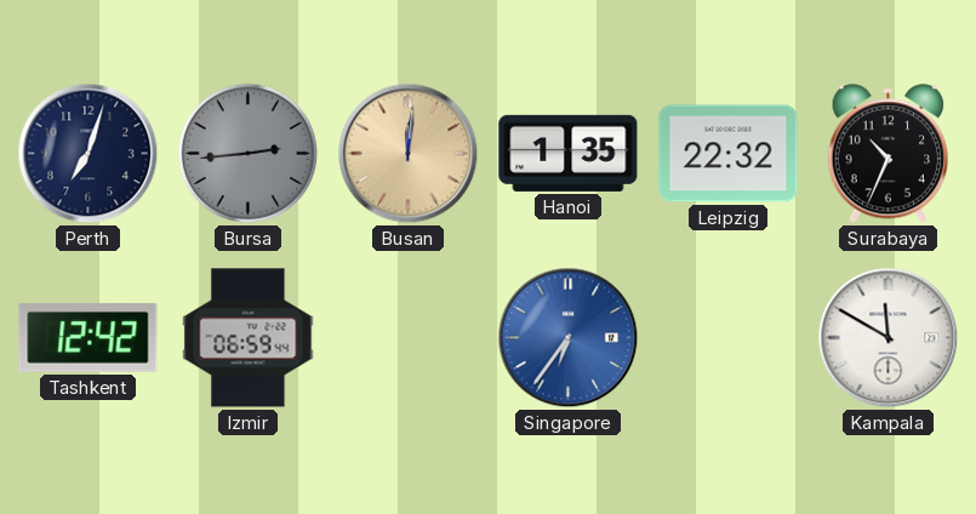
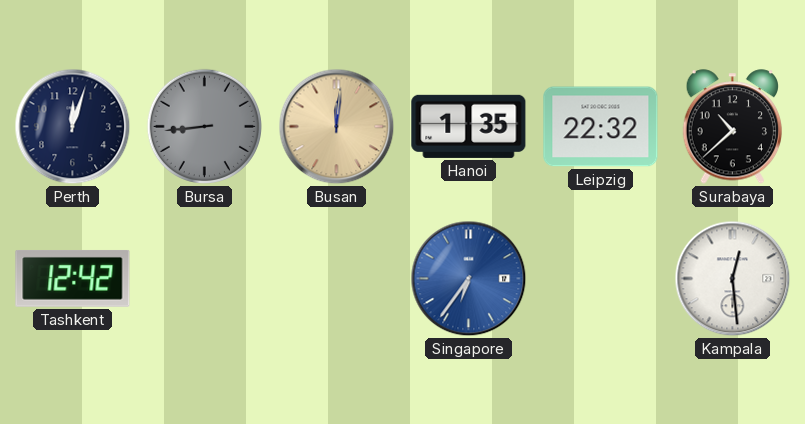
Perth: 7:03 -> 12:03 (73, 127)
Bursa: 2:44 -> 8:44 (204, 126)
Surabaya: 10:34 -> 10:38 (732, 127)
Izmir: 06:59 -> none (249, 338)
Kampala: 11:50 -> 12:29 (733, 279)
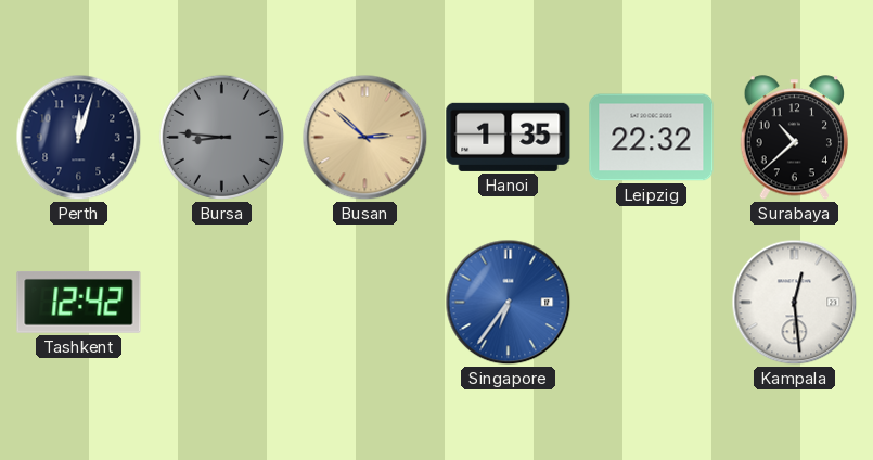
Bursa: 8:44 -> 8:46 (221, 137)
Busan: 12:01 -> 2:52 (365, 138)
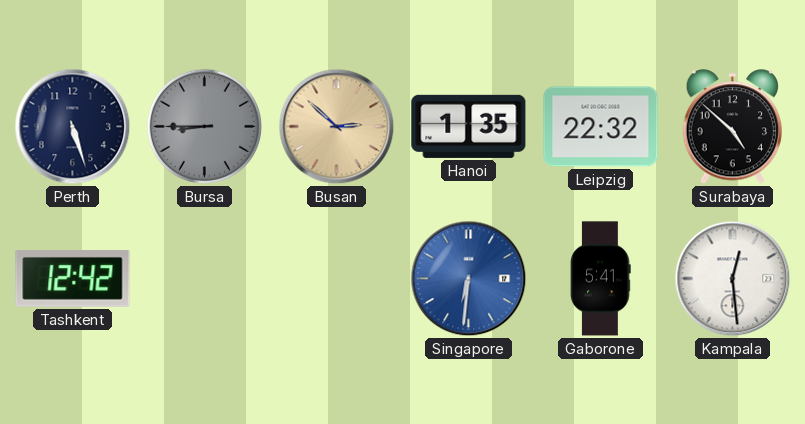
Perth: 12:03 -> 5:27 (73, 127)
Bursa: 8:46 -> 8:45 (204, 126)
Surabaya: 10:38 -> 4:52 (732, 127)
Singapore: 6:36 -> 6:31 (469, 279)
Gaborone: none -> 5:41 (601, 279)
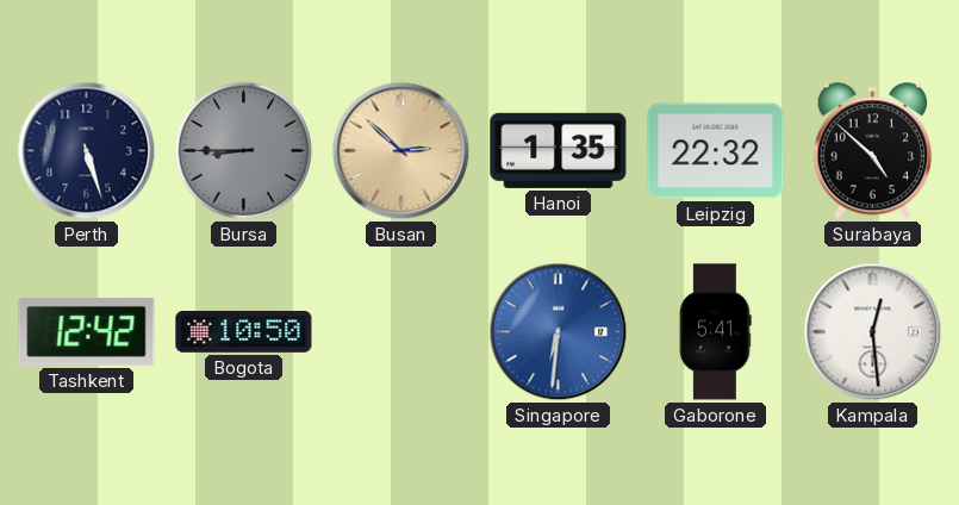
Bogota: none -> 10:50 (244, 331)
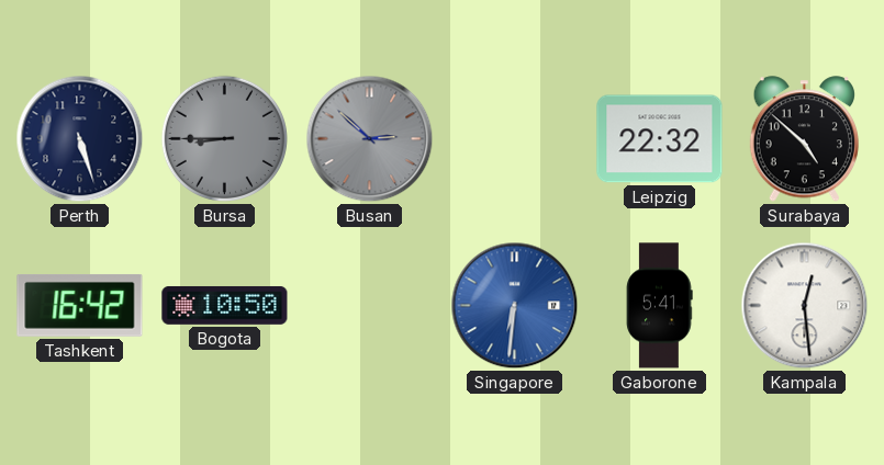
Busan dial: champagne -> grey (370, 139)
Hanoi: 1:35 -> none (559, 150)
Tashkent: 12:42 -> 16:42 (80, 305)
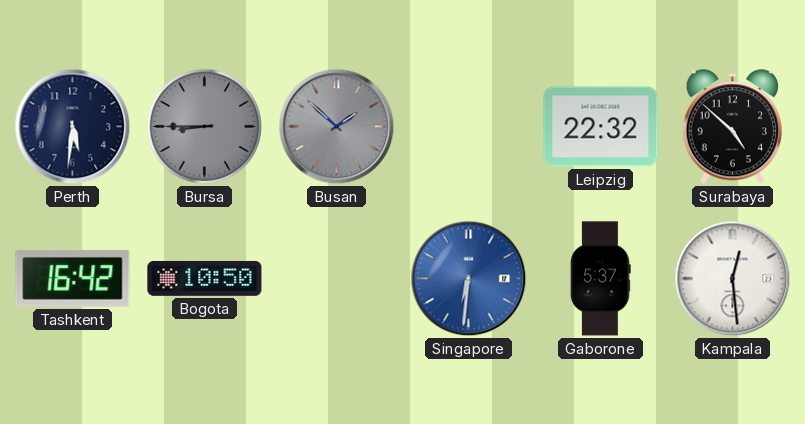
Perth: 5:27 -> 5:31 (73, 127)
Busan: 2:52 -> 1:52 (337, 127)
Gaborone: 5:41 -> 5:37 (601, 279)
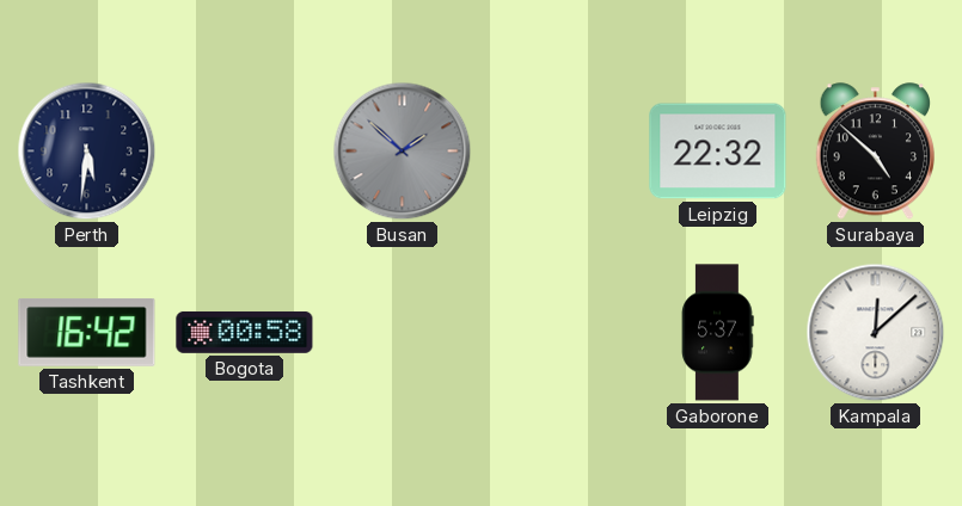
Bursa: 8:45 -> none (204, 126)
Bogota: 10:50 -> 00:58 (245, 332)
Singapore: 6:31 -> none (469, 279)
Kampala: 12:29 -> 12:08 (876, 333)
